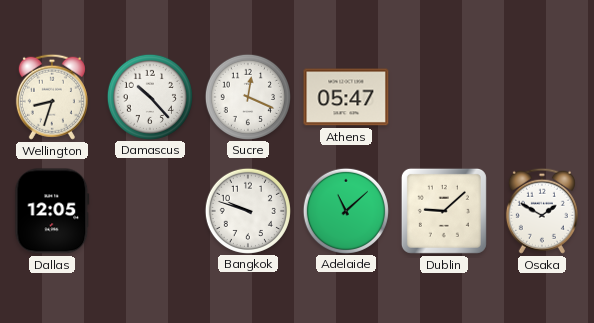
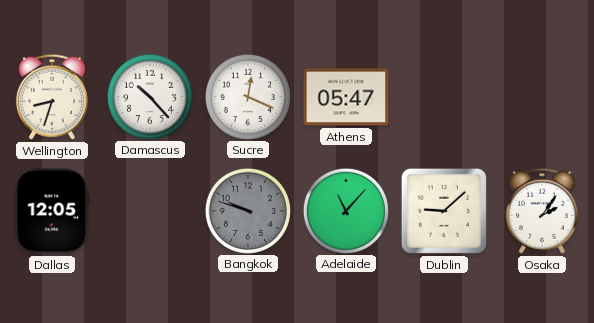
Bangkok dial: white -> grey (247, 210)
Adelaide: 11:08 -> 11:07 (345, 210)
Osaka: 1:50 -> 2:06 (542, 211)
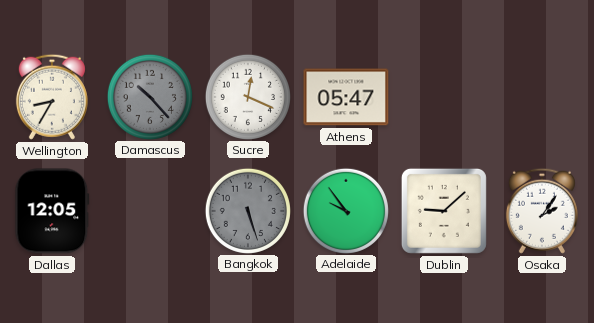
Wellington: 8:33 -> 8:35 (52, 97)
Damascus dial: white -> grey (149, 96)
Bangkok: 9:48 -> 5:27 (247, 210)
Adelaide: 11:07 -> 9:54 (345, 210)
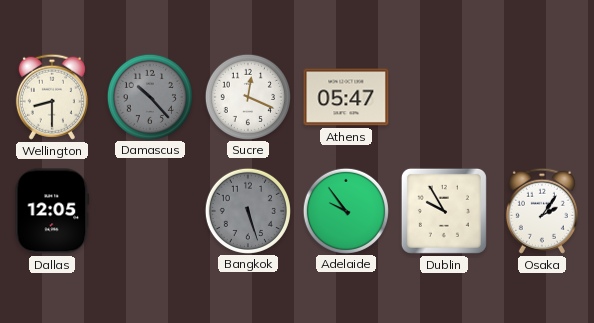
Wellington: 8:35 -> 8:30 (52, 97)
Dublin: 9:08 -> 9:55 (444, 211)
